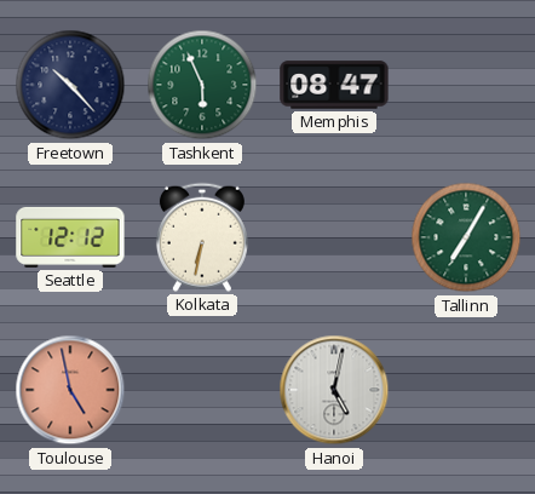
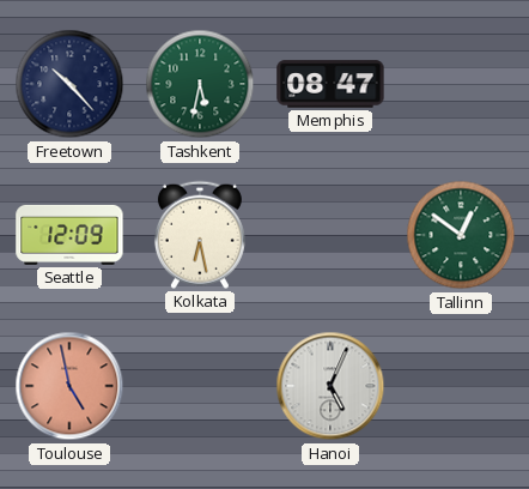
Tashkent: 5:56 -> 5:32 (200, 84)
Seattle: 12:12 -> 12:09 (69, 235)
Kolkata: 6:32 -> 6:28 (200, 235)
Tallinn: 7:05 -> 12:51 (461, 235)
Hanoi: 5:02 -> 5:04 (330, 386)
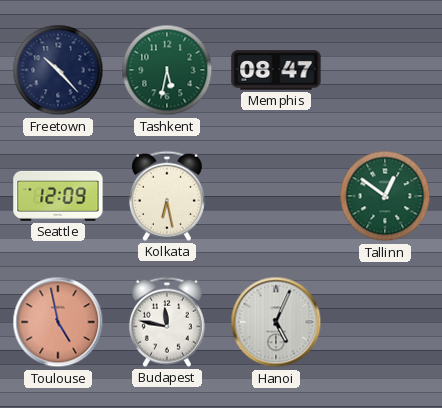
Budapest: none -> 11:47 (167, 322)
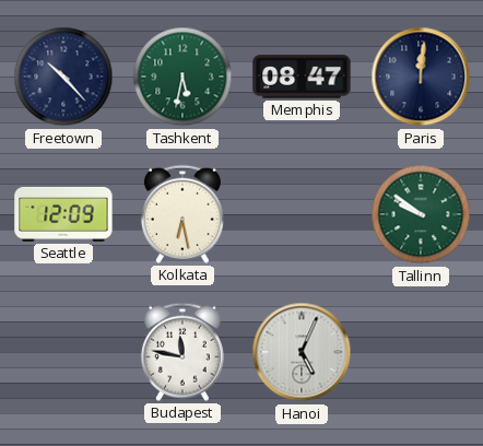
Paris: none -> 12:01 (421, 77)
Tallinn: 12:51 -> 9:51 (421, 214)
Toulouse: 4:58 -> none (58, 322)
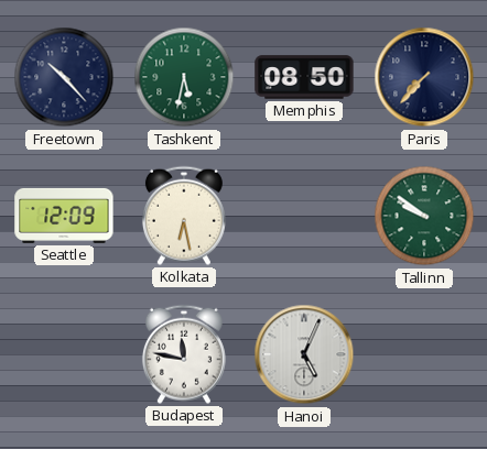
Memphis: 08:47 -> 08:50 (304, 77)
Paris: 12:01 -> 7:37 (424, 77)
